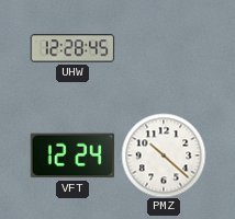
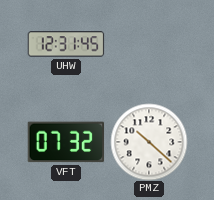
UHW: 12:28 -> 12:31 (66, 44)
VFT: 12:24 -> 07:32 (66, 142)
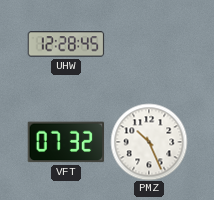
UHW: 12:31 -> 12:28 (66, 44)
PMZ: 10:22 -> 10:26 (149, 142)
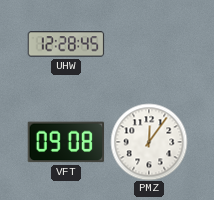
VFT: 07:32 -> 09:08 (66, 142)
PMZ: 10:26 -> 12:06 (149, 142)
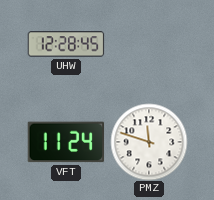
VFT: 09:08 -> 11:24 (66, 142)
PMZ: 12:06 -> 11:48 (149, 142)
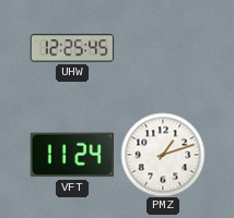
UHW: 12:28 -> 12:25 (72, 48)
PMZ: 11:48 -> 1:12 (163, 155)
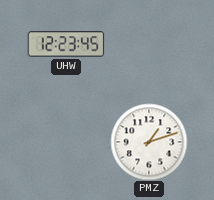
UHW: 12:25 -> 12:23 (66, 44)
VFT: 11:24 -> none (72, 155)
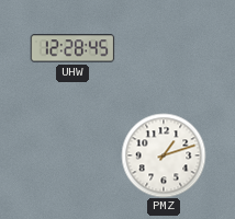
UHW: 12:23 -> 12:28 (72, 48)
